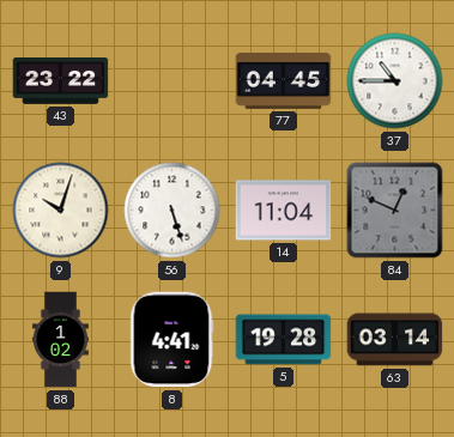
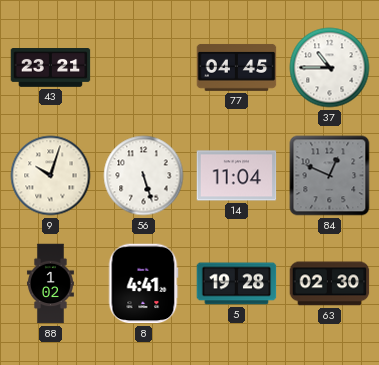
43: 23:22 -> 23:21 (51, 68)
63: 03:14 -> 02:30 (330, 284)
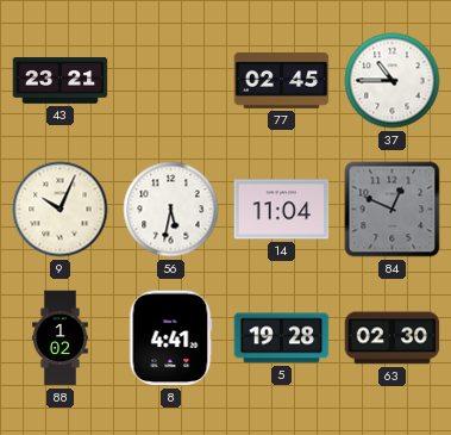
77: 04:45 -> 02:45 (282, 81)
9: 10:03 -> 10:04 (61, 210)
56: 5:27 -> 5:32 (171, 210)
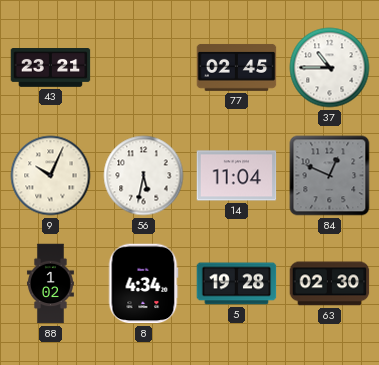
8: 4:41 -> 4:34 (143, 284)
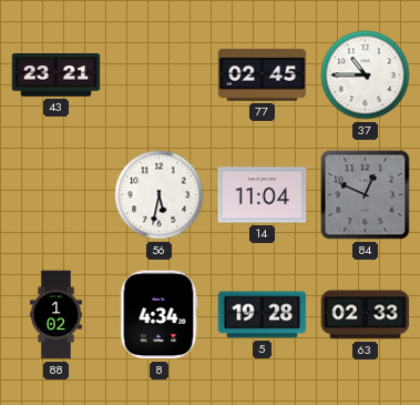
9: 10:04 -> none (51, 176)
63: 02:30 -> 02:33 (366, 315)
